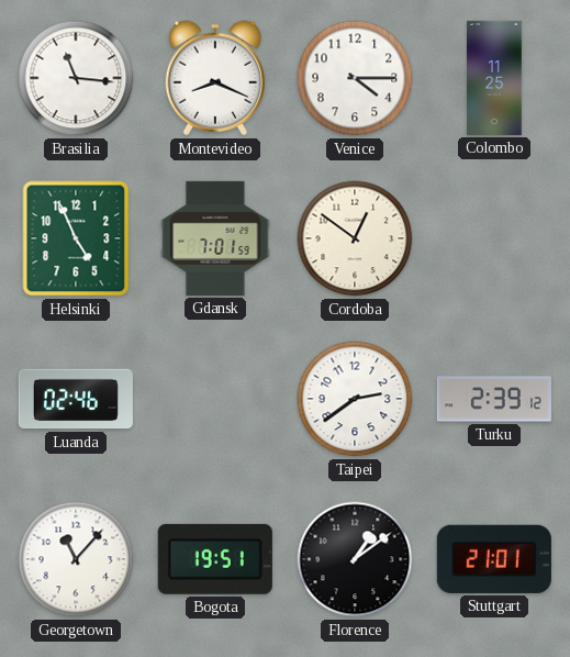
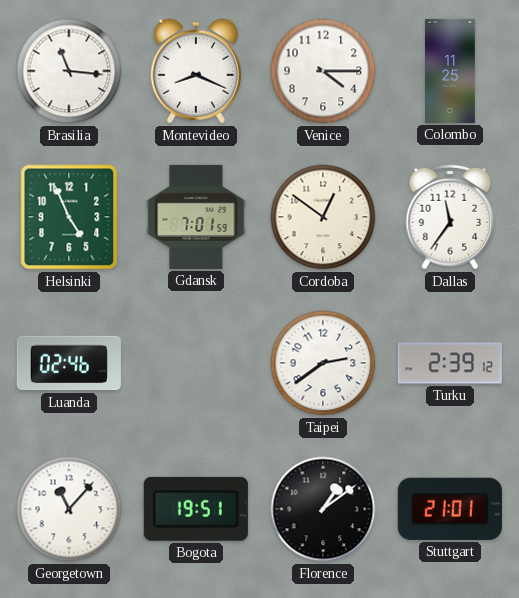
Dallas: none -> 11:36 (450, 217)
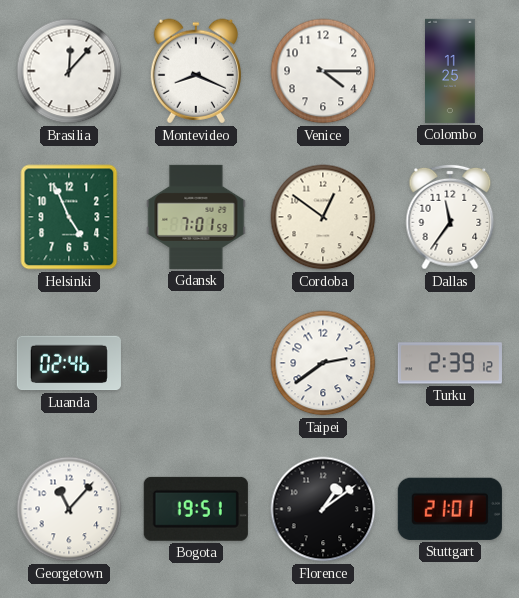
Brasilia: 11:16 -> 12:07 (69, 71)
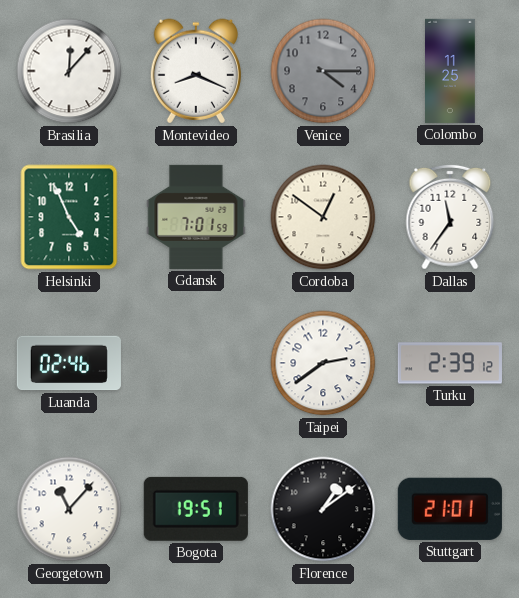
Venice dial: white -> grey (323, 71)
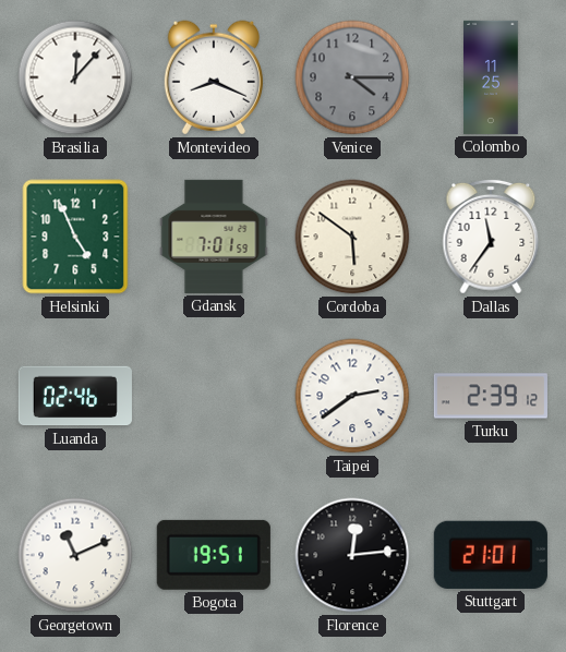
Cordoba: 12:51 -> 5:51 (352, 237)
Georgetown: 11:07 -> 11:11 (75, 555)
Florence: 1:09 -> 12:14 (352, 555)
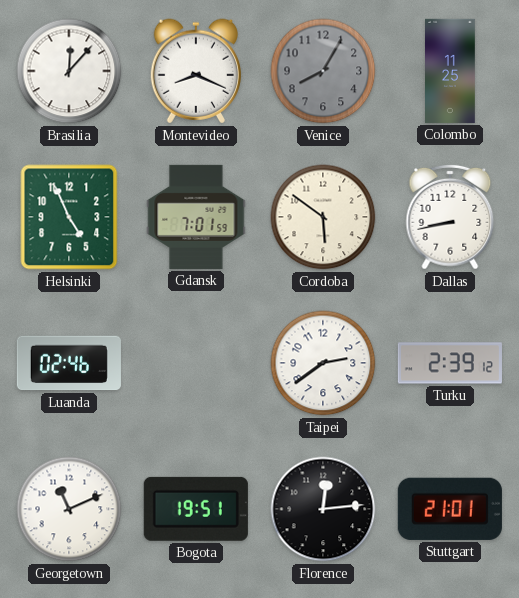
Venice: 4:15 -> 8:05 (323, 71)
Dallas: 11:36 -> 8:43 (450, 217)
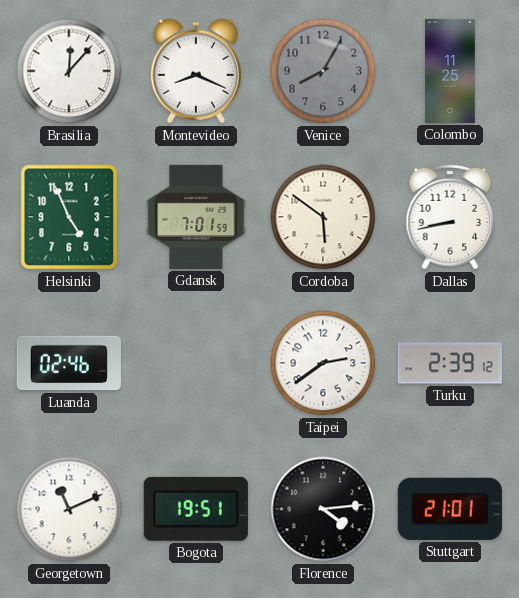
Florence: 12:14 -> 4:14 (323, 509)
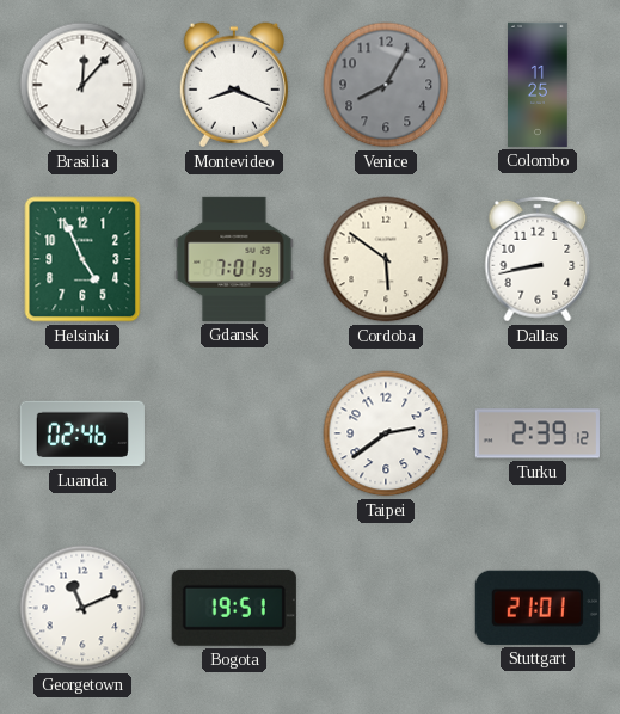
Florence: 4:14 -> none (323, 509)
